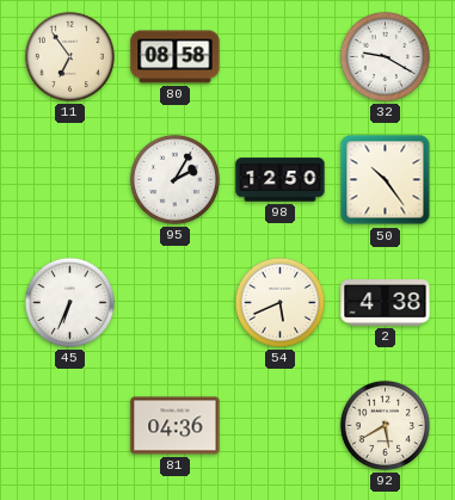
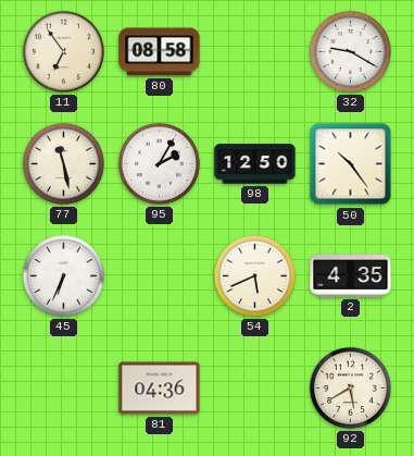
77: none -> 11:28 (63, 163)
2: 4:38 -> 4:35 (351, 276)
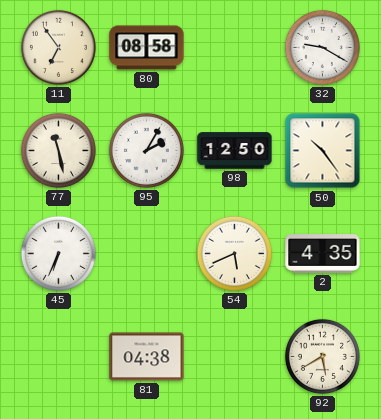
81: 04:36 -> 04:38 (147, 357)
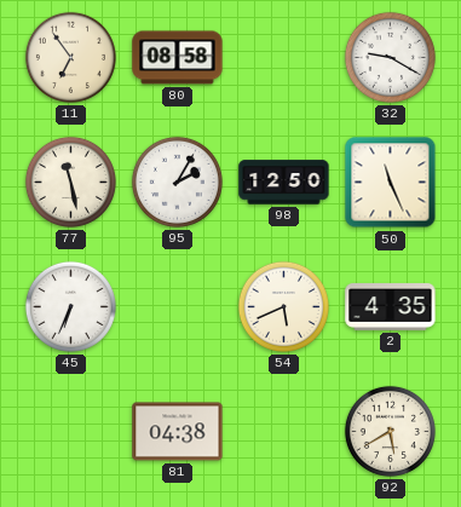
50: 10:24 -> 11:26 (391, 183)
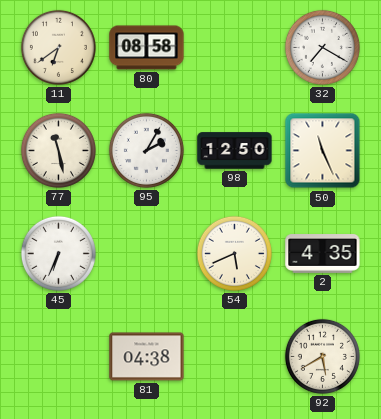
11: 6:54 -> 6:39 (58, 47)
32: 9:20 -> 7:20 (322, 47)
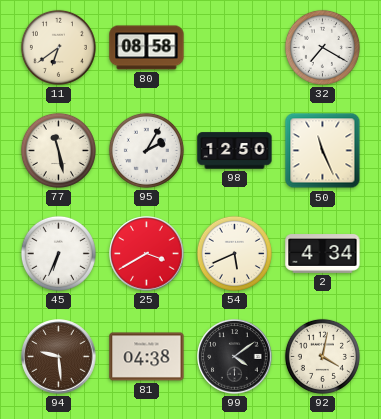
25: none -> 3:40 (147, 254)
2: 4:35 -> 4:34 (323, 254)
94: none -> 9:29 (59, 357)
99: none -> 4:09 (235, 357)
92: 5:40 -> 4:02 (322, 356)
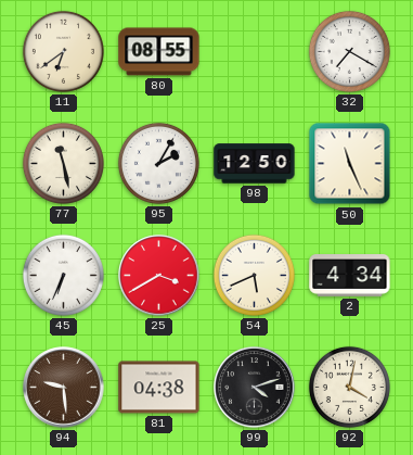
80: 08:58 -> 08:55 (159, 52)
99: 4:09 -> 4:12 (255, 388)
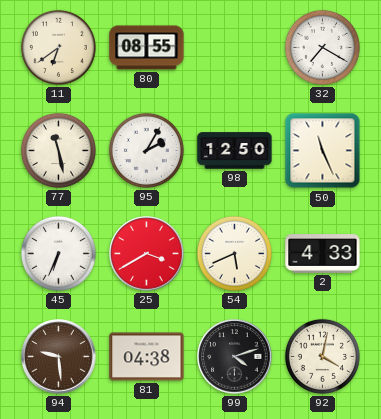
2: 4:34 -> 4:33 (323, 254)
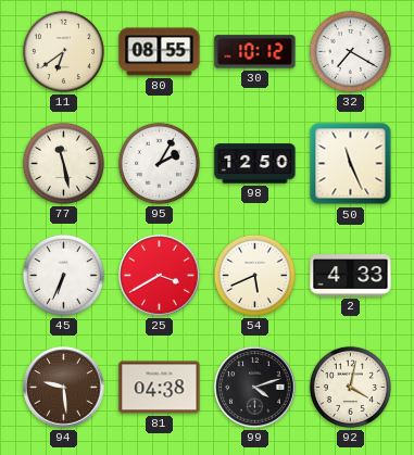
30: none -> 10:12 (255, 52)
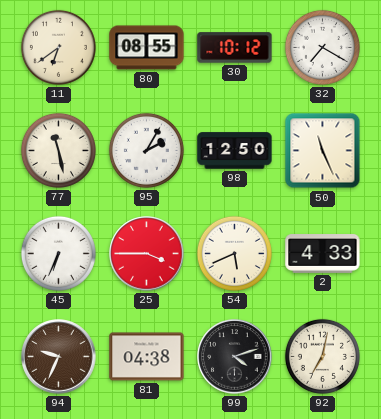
25: 3:40 -> 3:45 (147, 254)
94: 9:29 -> 9:34 (59, 357)
92: 4:02 -> 7:02 (322, 356)
